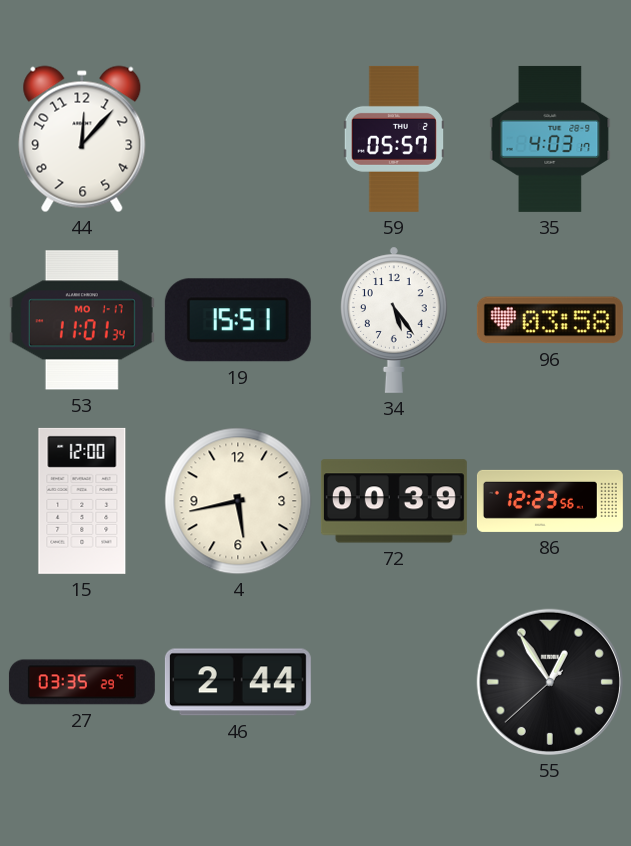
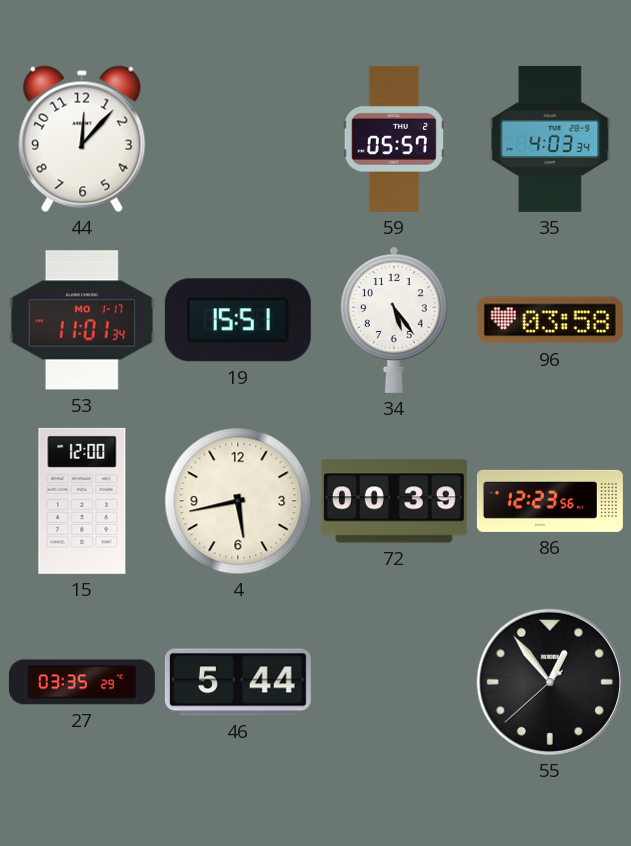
35: 4:03:17 -> 4:03:34 (550, 139)
46: 2:44 -> 5:44 (238, 682)
55: 12:54 -> 12:53 (550, 682)
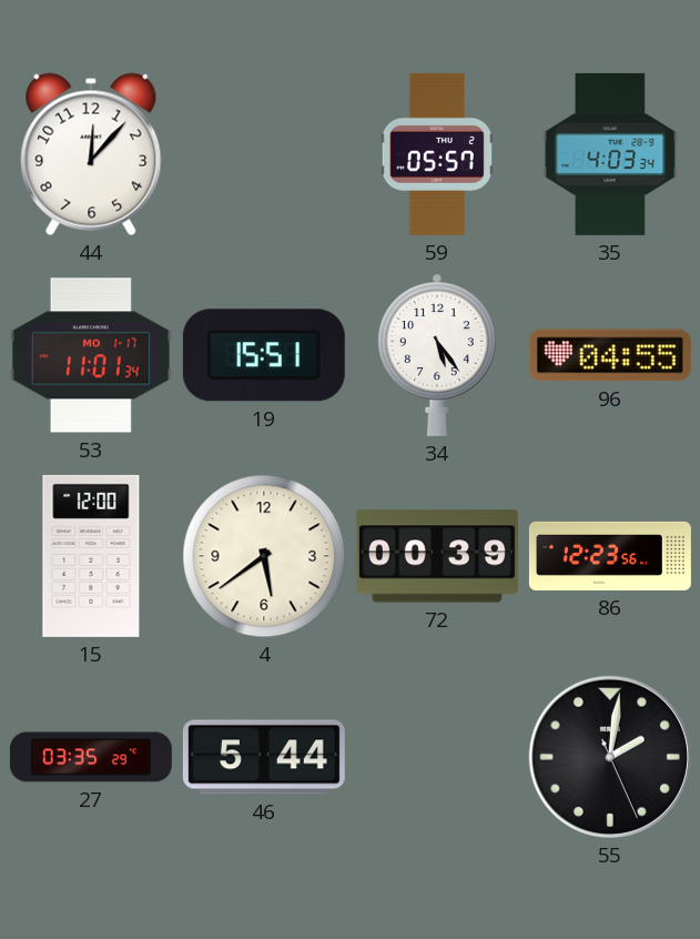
96: 03:58 -> 04:55 (610, 355)
4: 5:43 -> 5:39 (264, 556)
55: 12:53 -> 2:01 (610, 757)
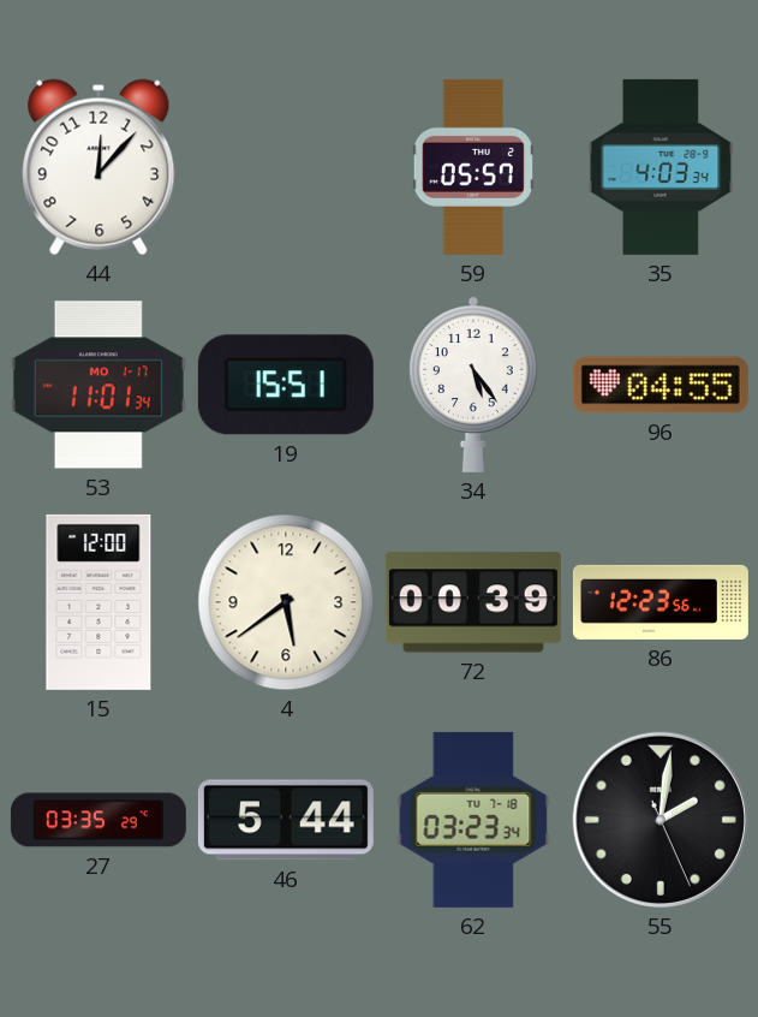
62: none -> 03:23 (473, 820)
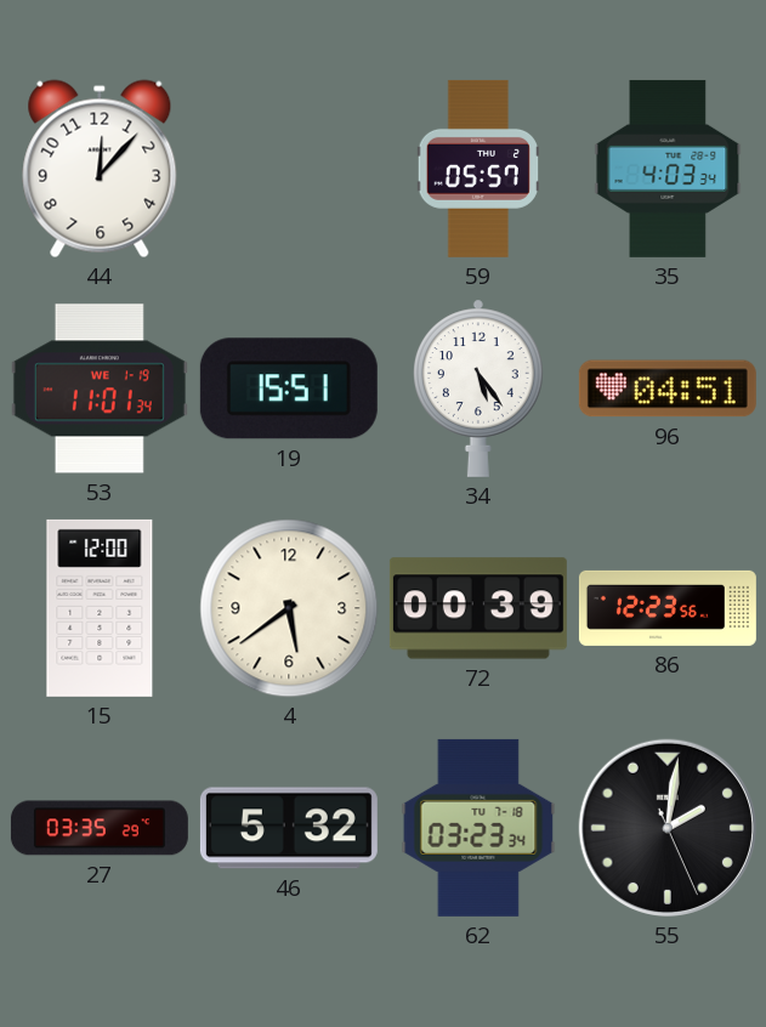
53 date: MO 1-17 -> WE 1-19 (100, 388)
96: 04:55 -> 04:51 (668, 388)
46: 5:44 -> 5:32 (289, 828)
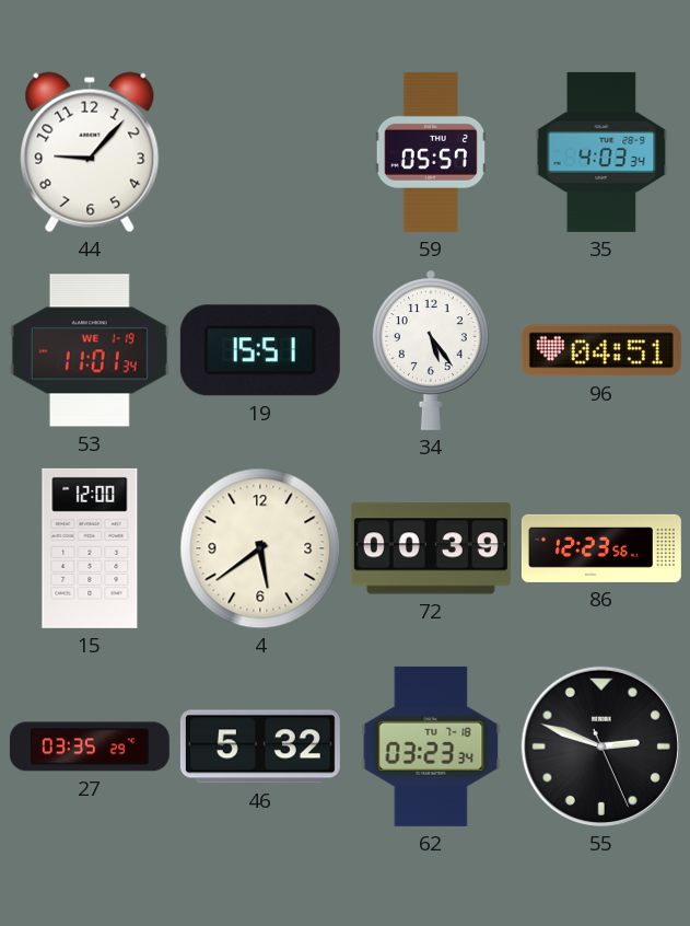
44: 12:07 -> 9:07 (90, 152)
55: 2:01 -> 2:48 (601, 746)
